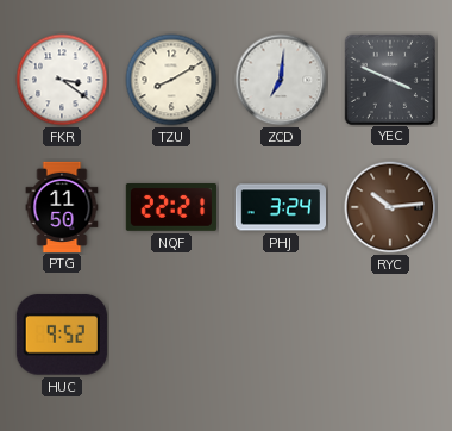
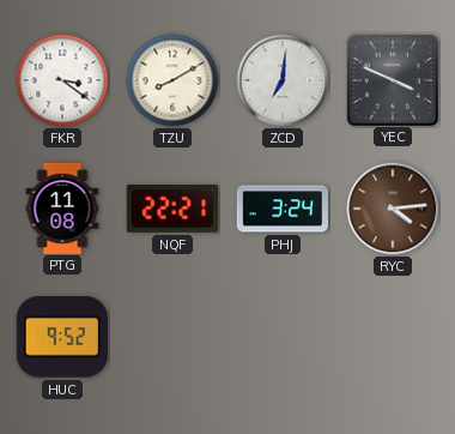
PTG: 11:50 -> 11:08 (62, 207)
RYC: 10:14 -> 4:14 (393, 209)
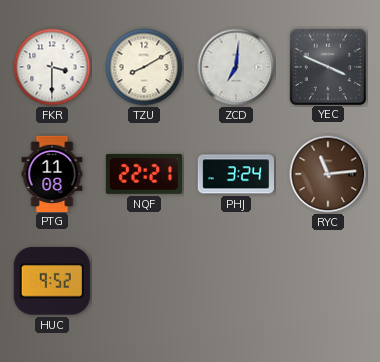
FKR: 3:21 -> 3:30 (52, 67)
RYC: 4:14 -> 11:14 (328, 174)
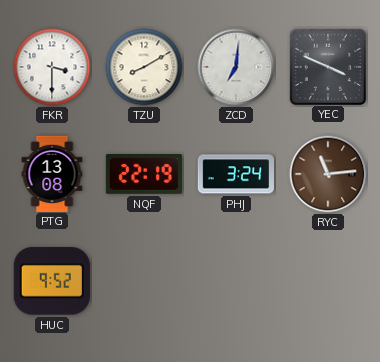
PTG: 11:08 -> 13:08 (52, 173)
NQF: 22:21 -> 22:19 (143, 175)
